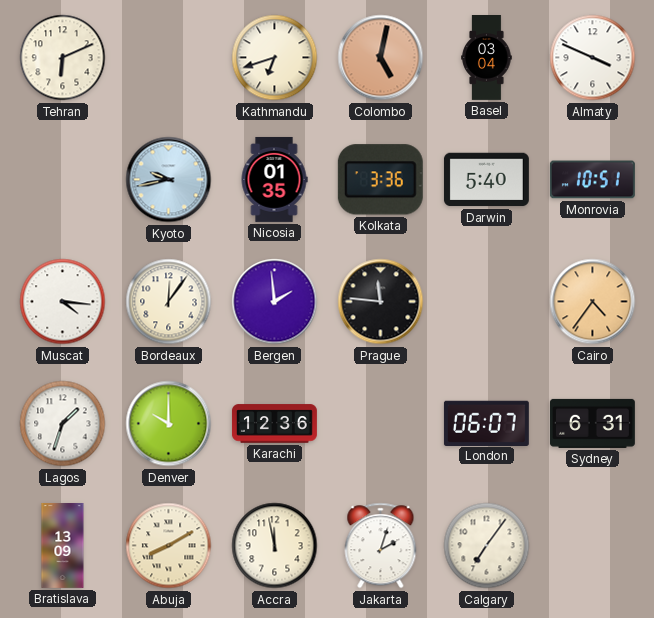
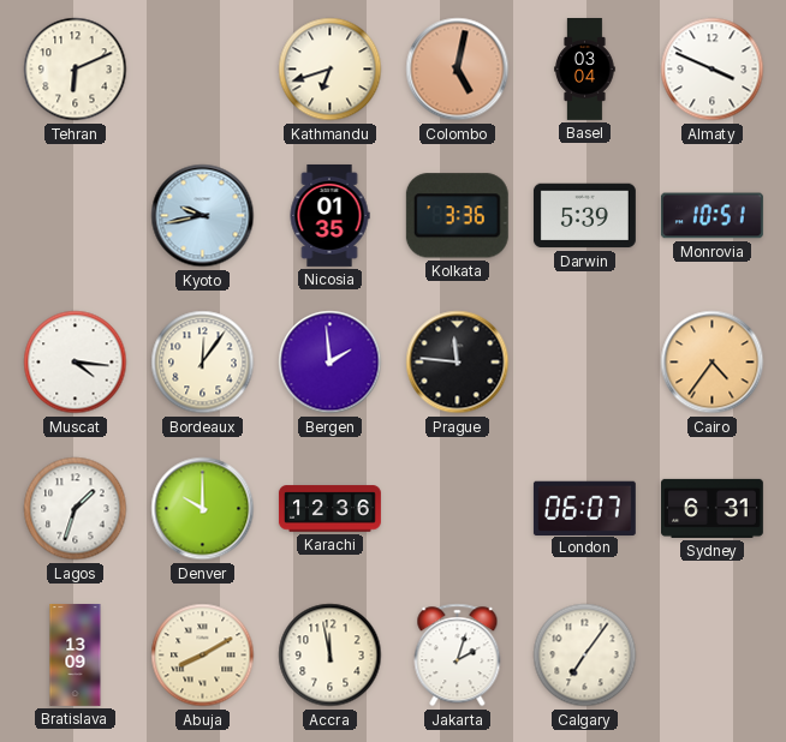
Darwin: 5:40 -> 5:39 (584, 216)
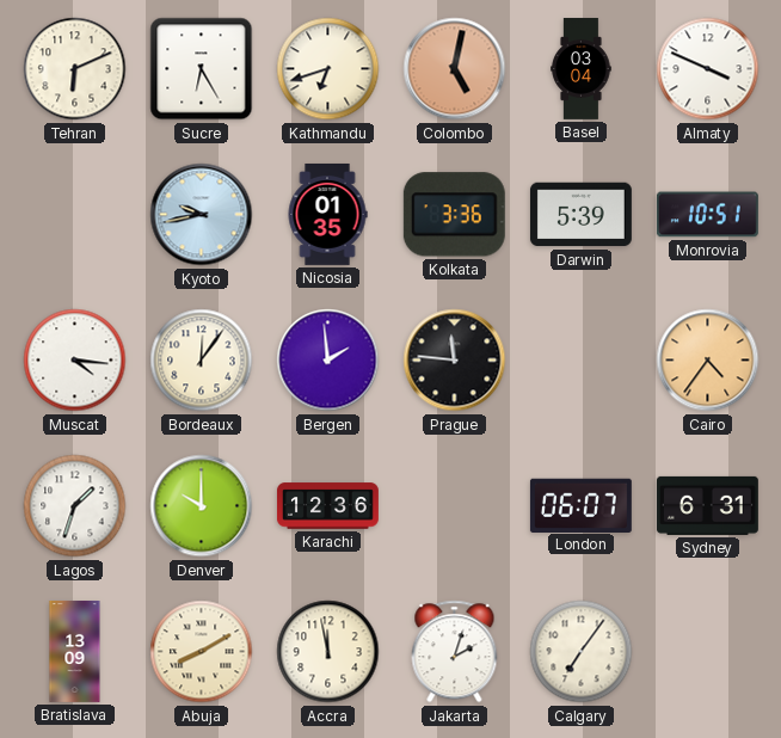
Sucre: none -> 6:25 (202, 69)
